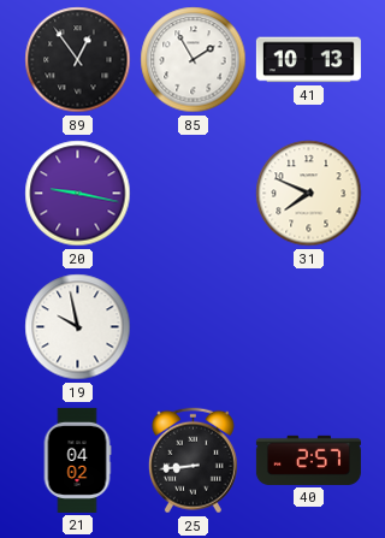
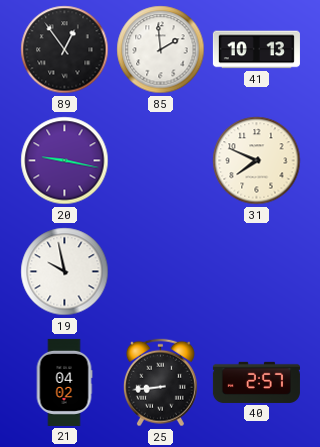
85: 1:55 -> 1:59 (161, 50)
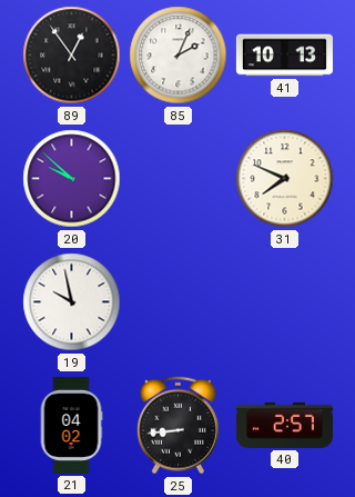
85: 1:59 -> 2:04 (179, 56)
20: 9:17 -> 9:52 (72, 179)
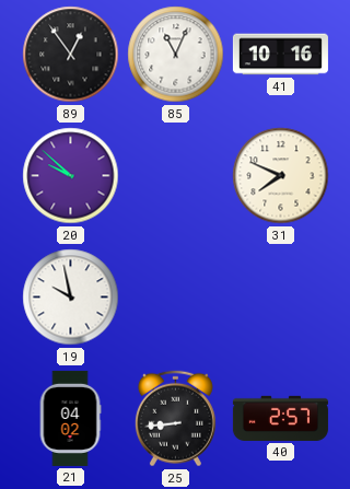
85: 2:04 -> 11:04 (176, 55)
41: 10:13 -> 10:16 (280, 55)
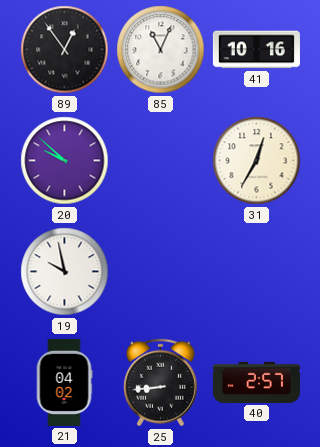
31: 7:49 -> 12:35 (257, 161)
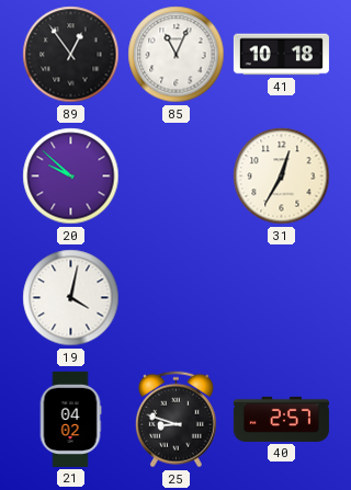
41: 10:16 -> 10:18 (281, 55)
19: 9:58 -> 4:02 (71, 298)
25: 8:44 -> 8:48 (175, 420)
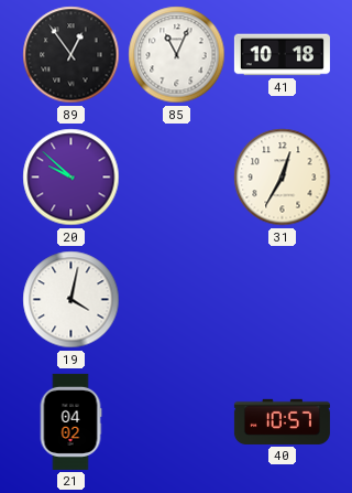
25: 8:48 -> none (175, 420)
40: 2:57 -> 10:57 (282, 421)
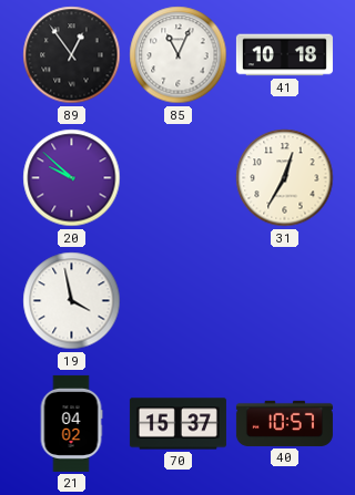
19: 4:02 -> 3:58 (72, 301)
70: none -> 15:37 (177, 424)
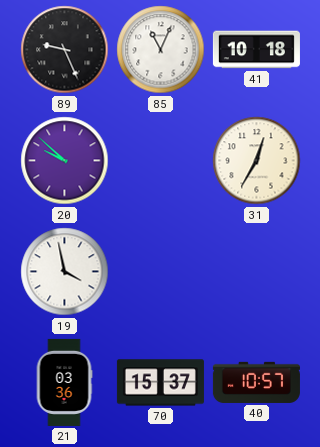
89: 12:54 -> 9:26 (65, 50)
21: 04:02 -> 03:36 (64, 382)
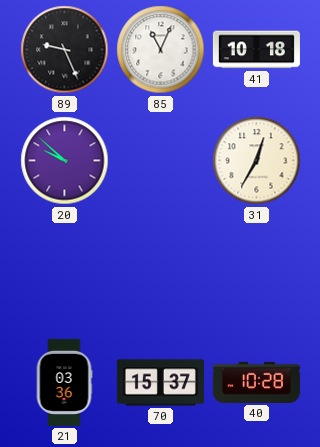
19: 3:58 -> none (65, 272)
40: 10:57 -> 10:28 (256, 382)
